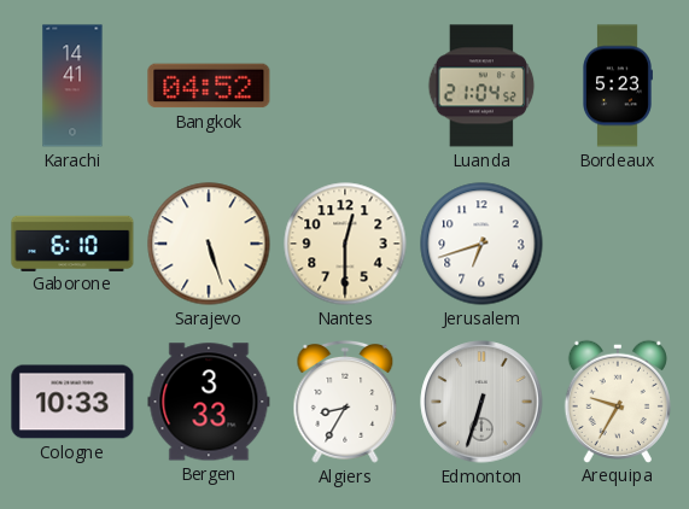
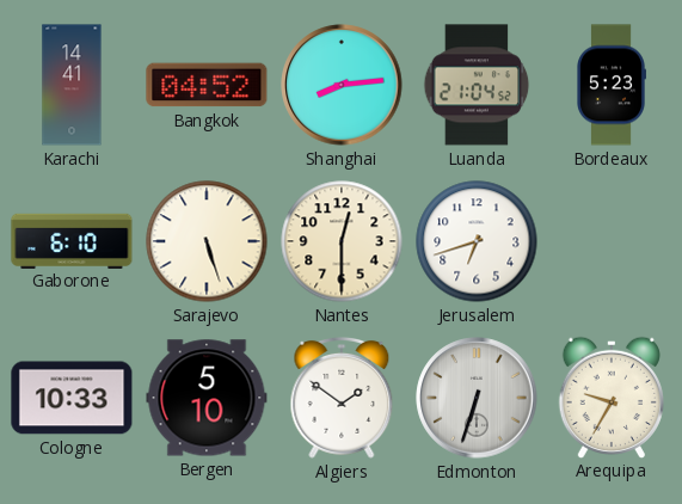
Shanghai: none -> 8:14 (342, 85)
Bergen: 3:33 -> 5:10 (207, 398)
Algiers: 8:35 -> 1:51 (342, 398)
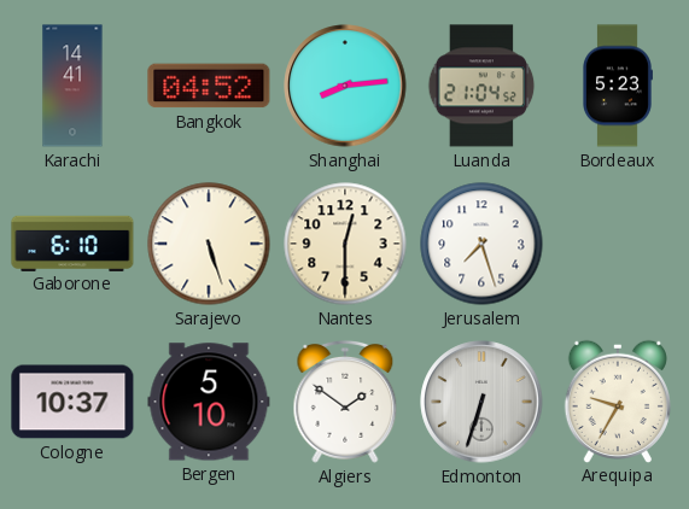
Jerusalem: 6:42 -> 7:27 (481, 244)
Cologne: 10:33 -> 10:37 (72, 402)
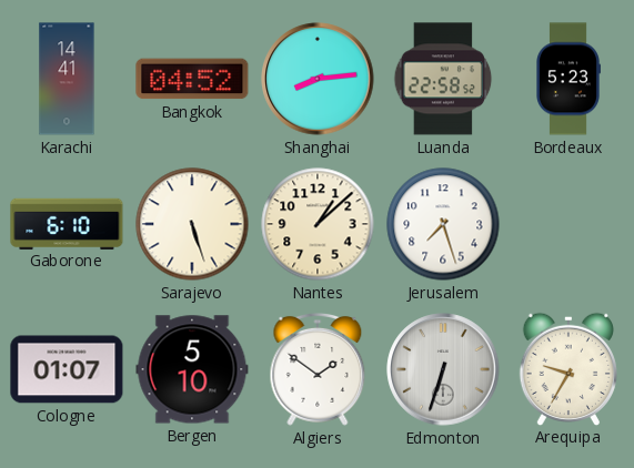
Luanda: 21:04 -> 22:58 (443, 79)
Nantes: 12:30 -> 1:08 (318, 224)
Cologne: 10:37 -> 01:07 (67, 369)
